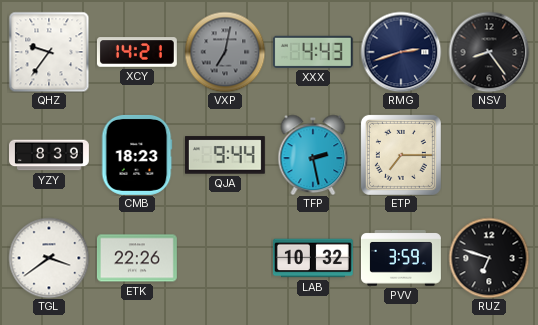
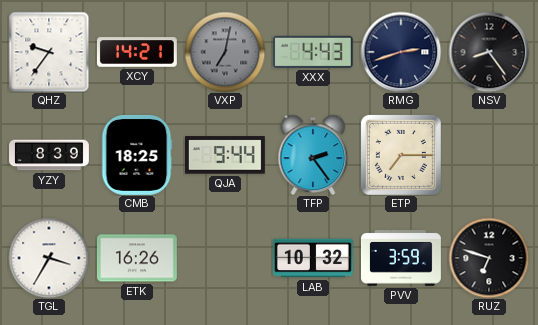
CMB: 18:23 -> 18:25 (137, 155)
TFP: 2:28 -> 2:24 (313, 155)
TGL: 3:39 -> 3:35 (49, 258)
ETK: 22:26 -> 16:26 (137, 258)
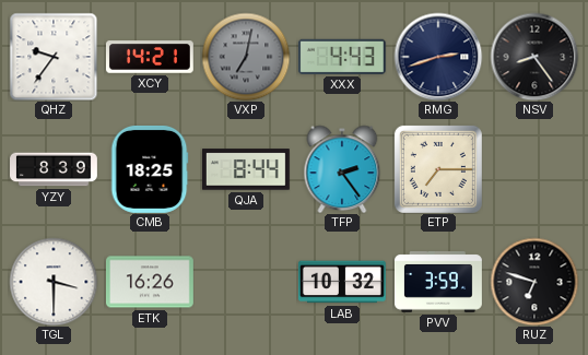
QJA: 9:44 -> 8:44 (246, 169)
TGL: 3:35 -> 3:30 (54, 282)
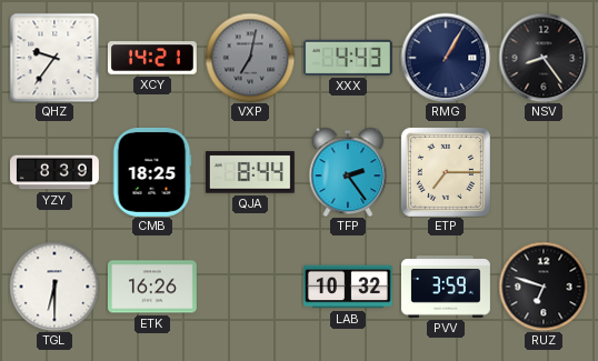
RMG: 2:42 -> 1:05 (446, 58)
TGL: 3:30 -> 6:30 (54, 287)
